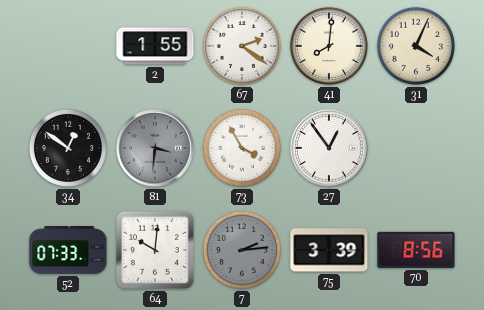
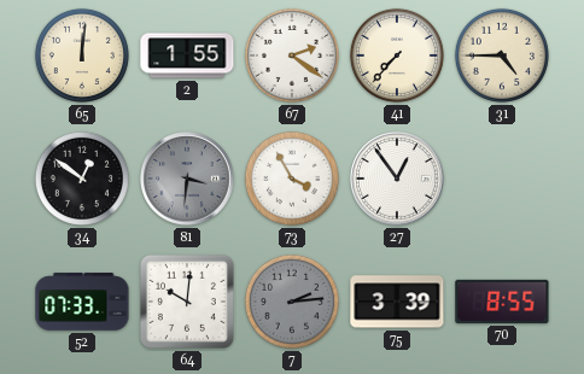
65: none -> 12:01 (82, 55)
41: 8:01 -> 7:37 (397, 55)
31: 4:04 -> 4:45 (502, 55)
70: 8:56 -> 8:55 (502, 302)
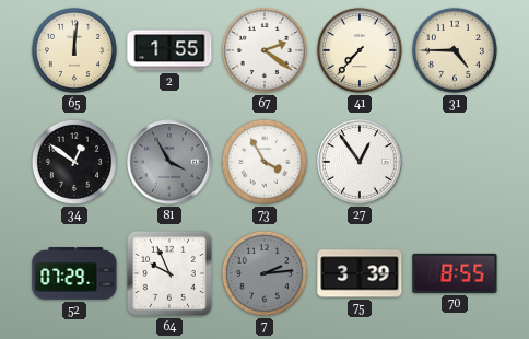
81: 3:31 -> 3:55 (169, 162)
52: 07:33 -> 07:29 (74, 273)
64: 10:01 -> 9:56 (169, 273)
